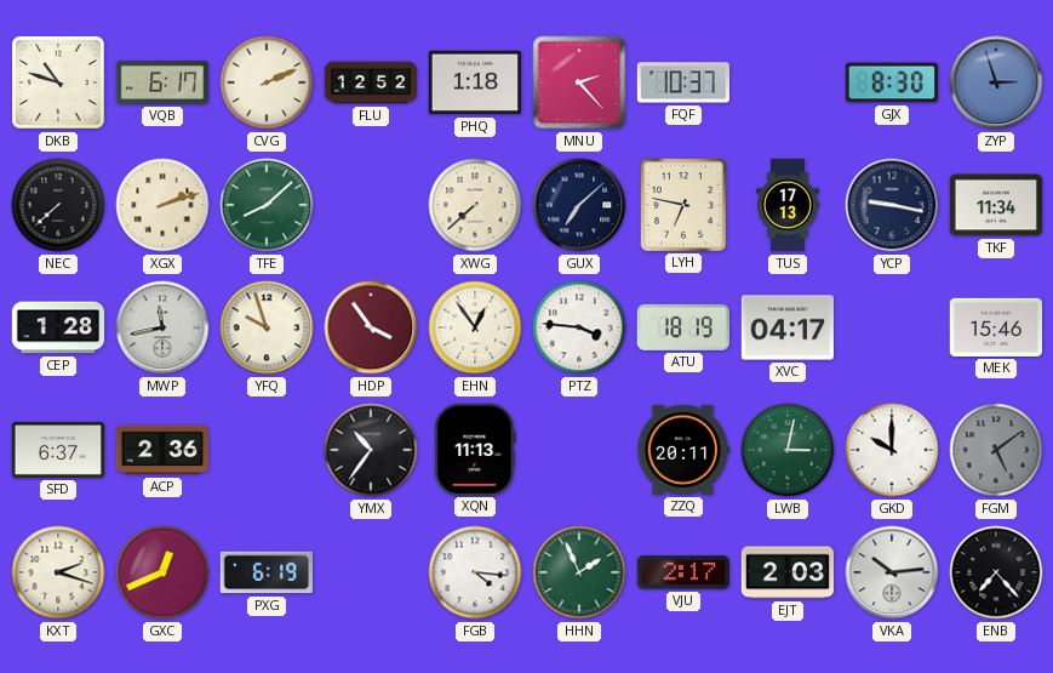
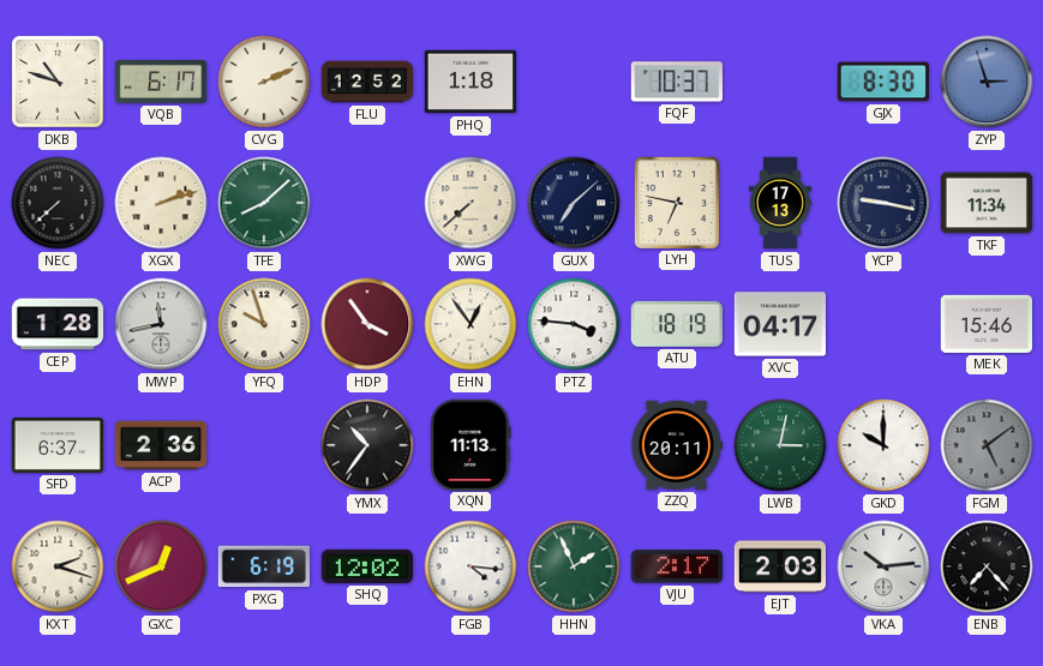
MNU: 2:23 -> none (579, 82)
SHQ: none -> 12:02 (366, 566)
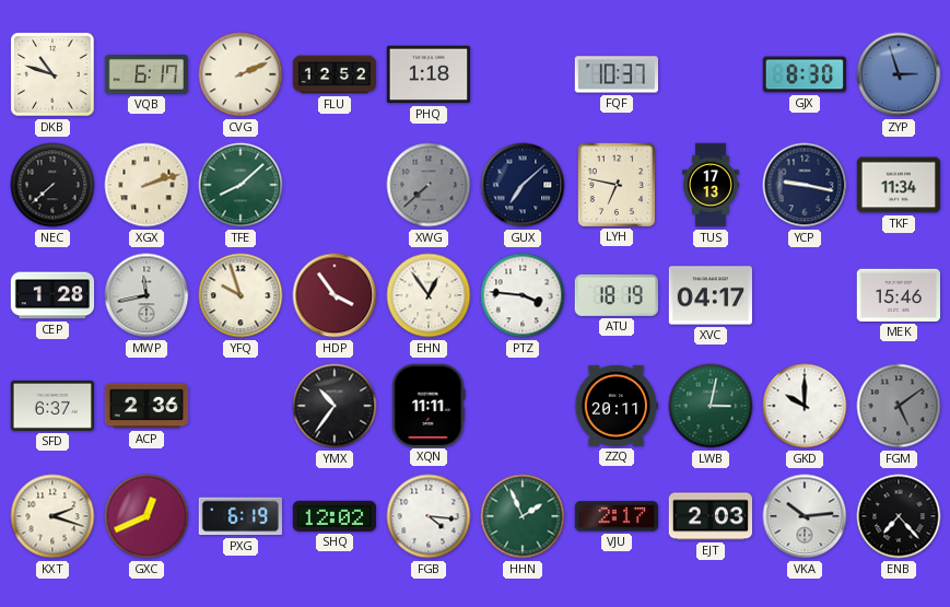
XWG dial: cream -> grey (429, 185)
XQN: 11:13 -> 11:11 (429, 405)
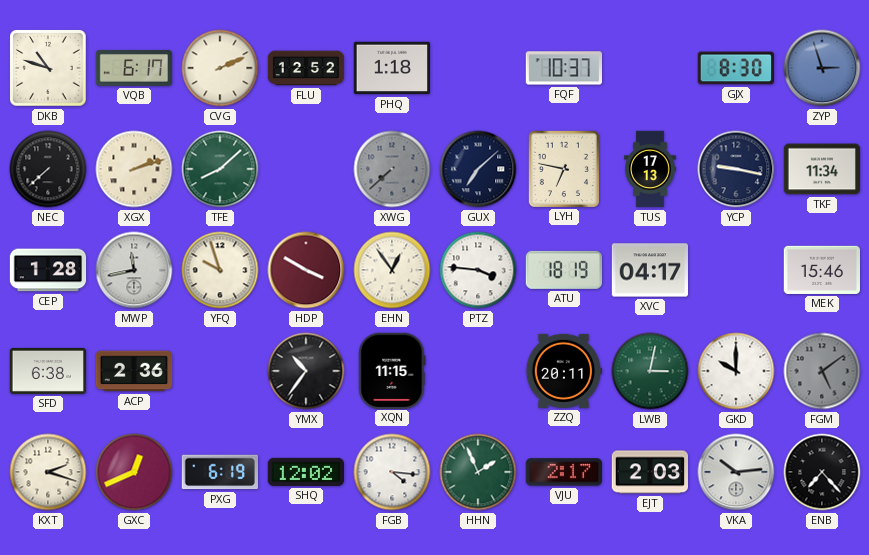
HDP: 3:54 -> 3:50 (306, 270)
SFD: 6:37 -> 6:38 (48, 371)
XQN: 11:11 -> 11:15 (392, 370)
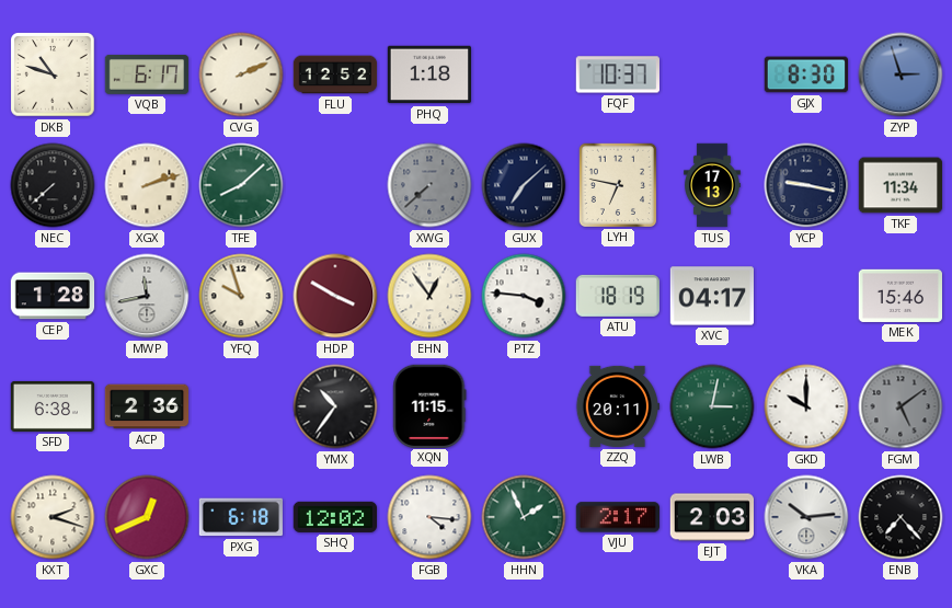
PXG: 6:19 -> 6:18 (241, 517)
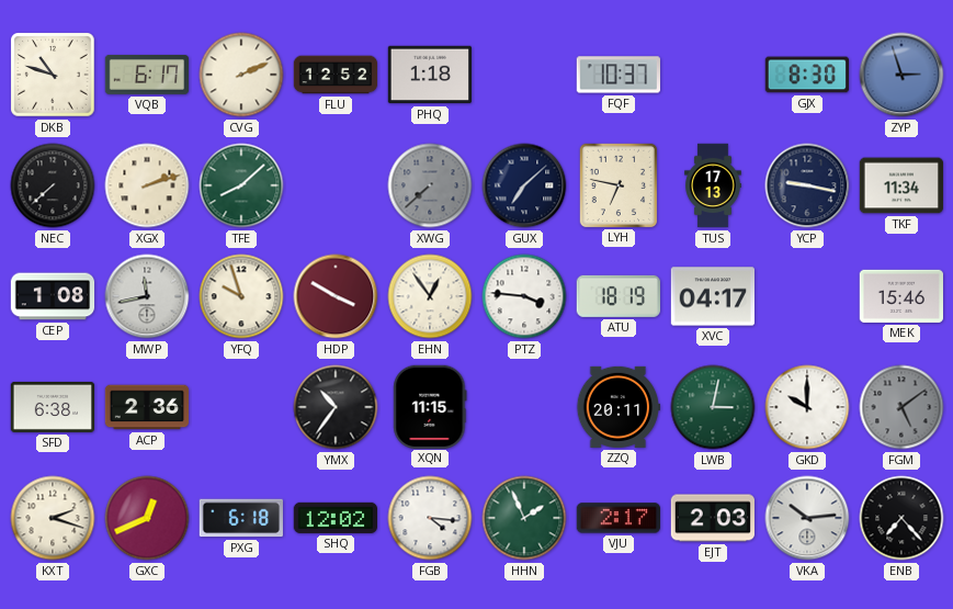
CEP: 1:28 -> 1:08 (53, 296)
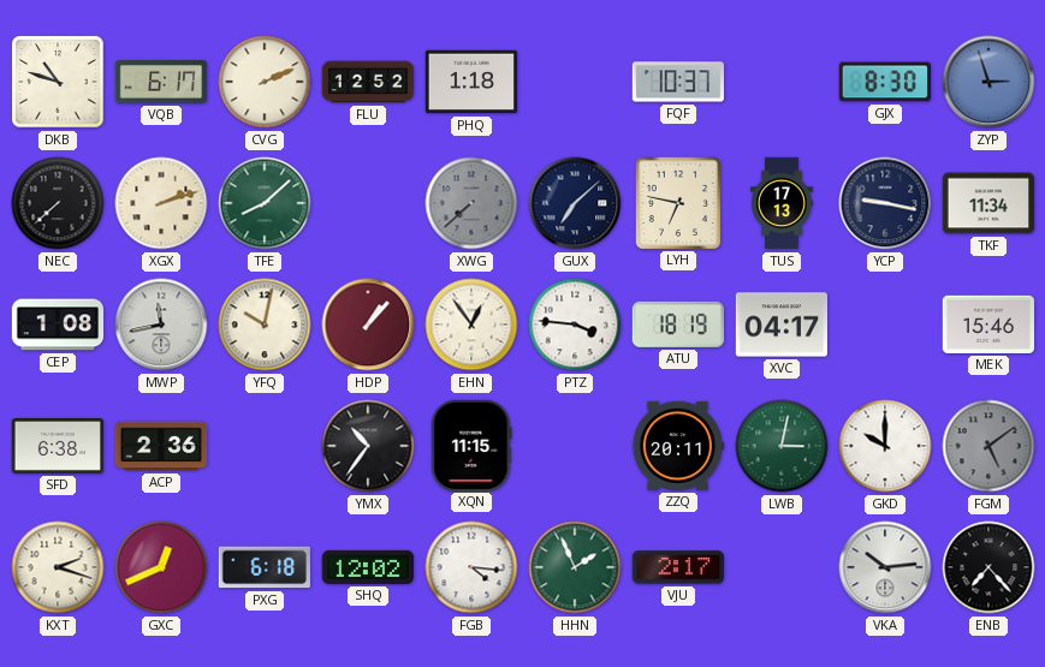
YFQ: 9:57 -> 10:02 (265, 324)
HDP: 3:50 -> 1:07 (368, 324)
EJT: 2:03 -> none (712, 518)
